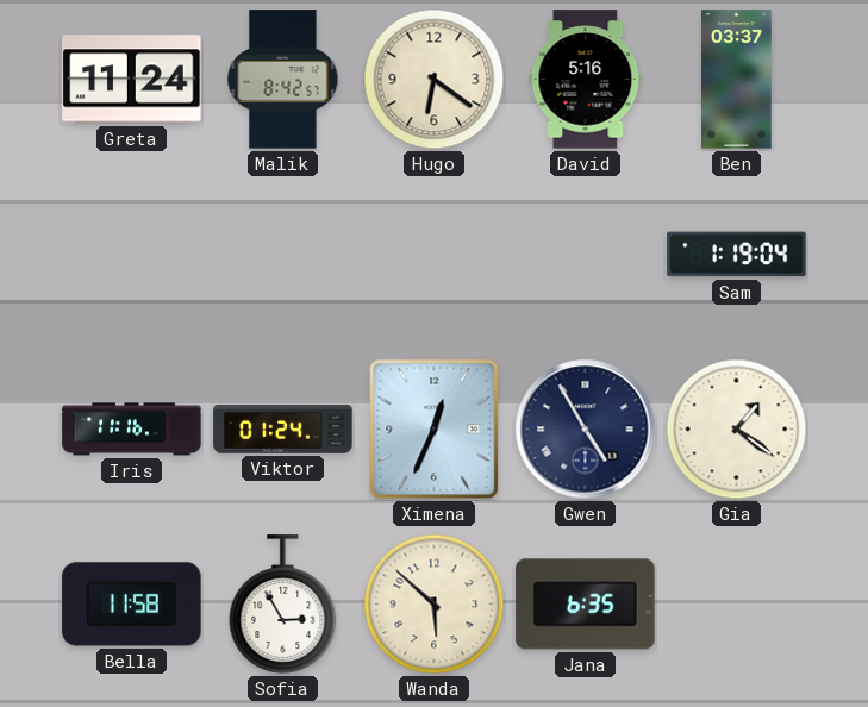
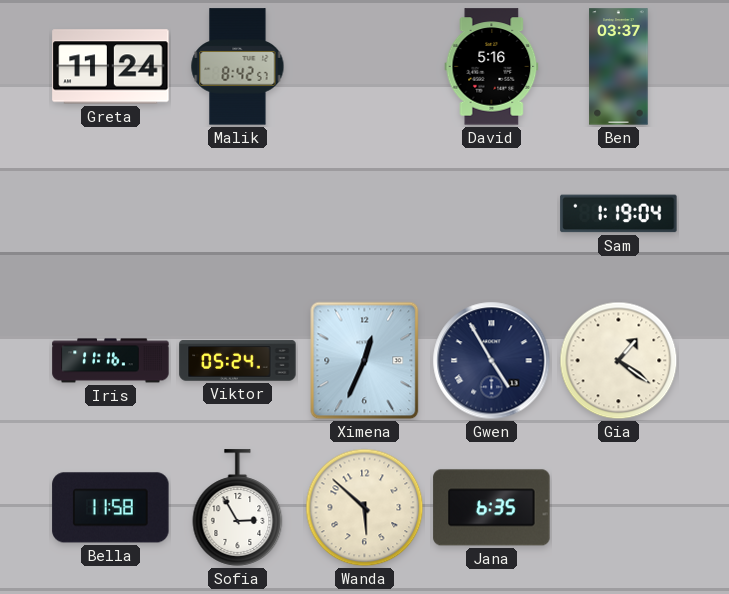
Hugo: 6:21 -> none (435, 80)
Viktor: 01:24 -> 05:24 (238, 361)
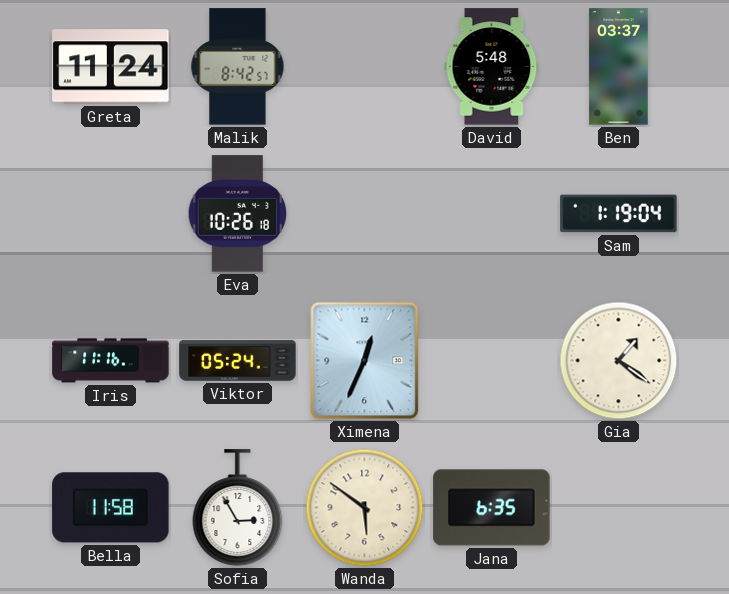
David: 5:16 -> 5:48 (492, 67)
Eva: none -> 10:26 (238, 214)
Gwen: 4:55 -> none (492, 361)
Wanda: 5:52 -> 5:51 (365, 508)
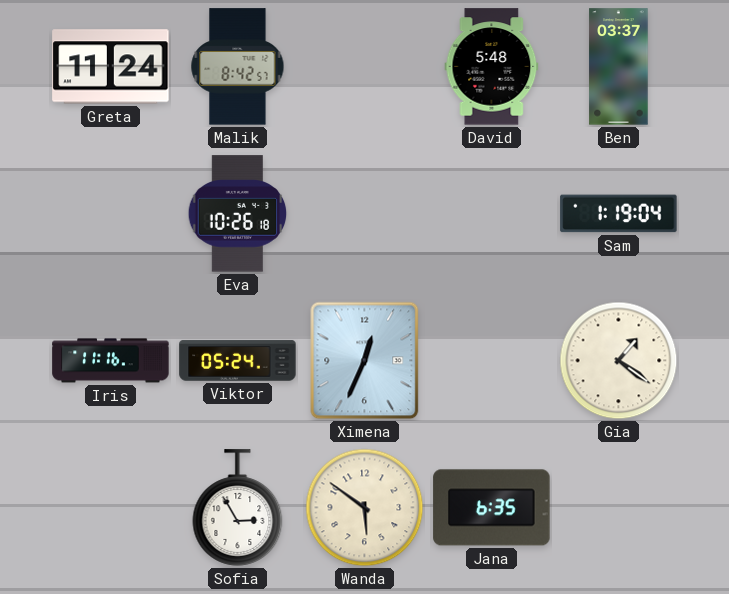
Bella: 11:58 -> none (111, 508)
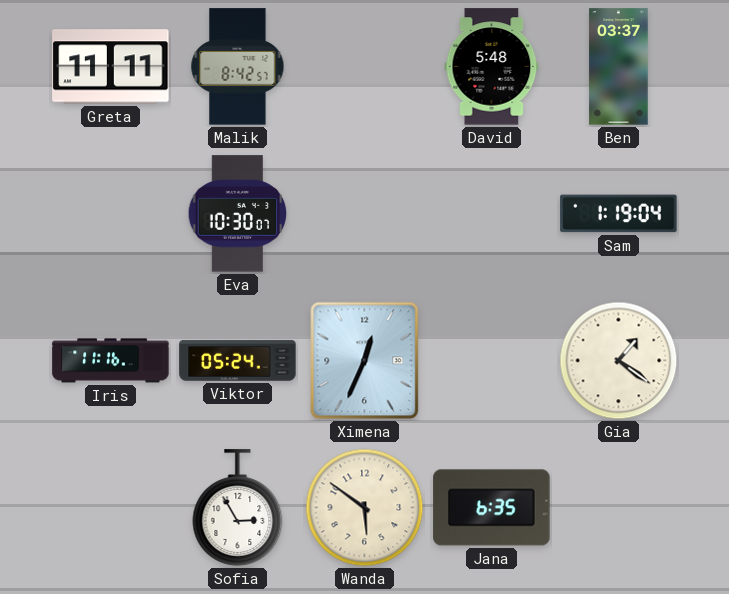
Greta: 11:24 -> 11:11 (111, 67)
Eva: 10:26 -> 10:30 (238, 214)
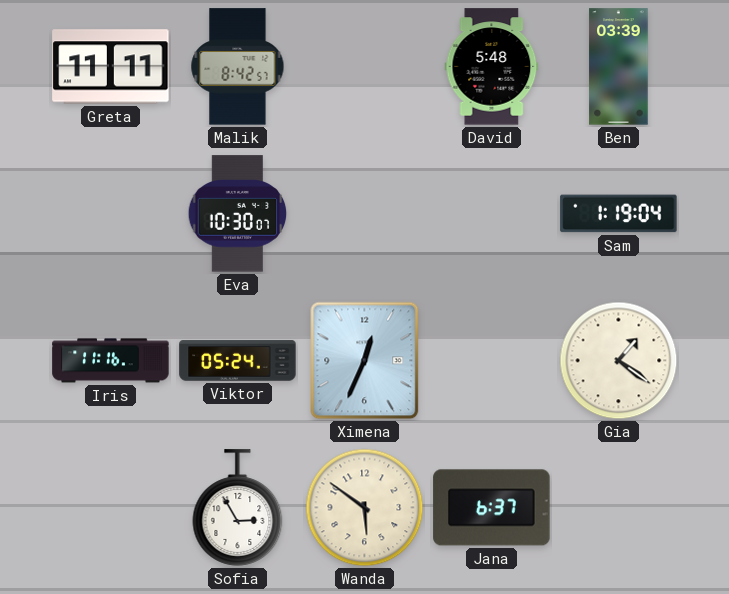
Ben: 03:37 -> 03:39 (619, 67)
Jana: 6:35 -> 6:37 (492, 508)
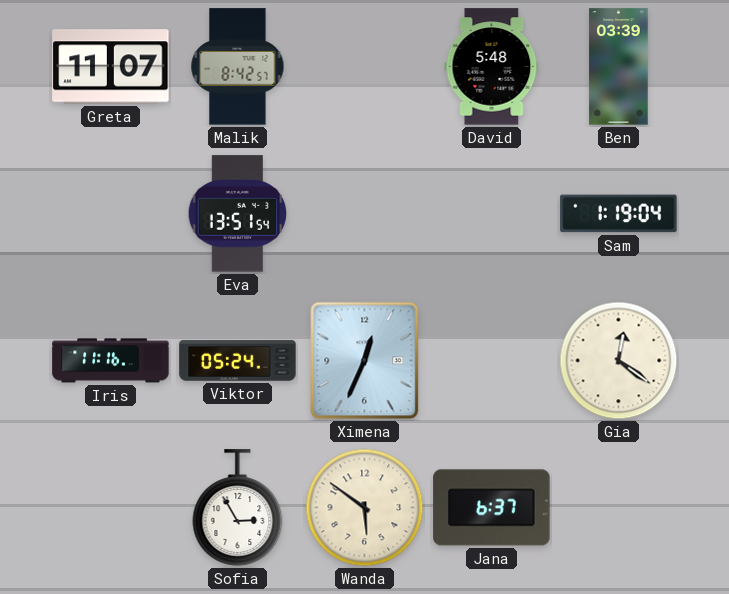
Greta: 11:11 -> 11:07 (111, 67)
Eva: 10:30 -> 13:51 (238, 214)
Gia: 1:21 -> 12:21 (619, 361)
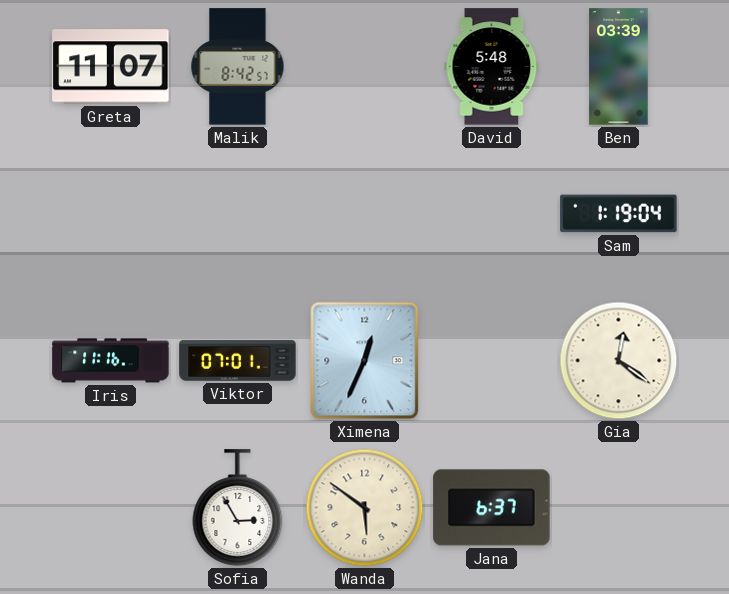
Eva: 13:51 -> none (238, 214)
Viktor: 05:24 -> 07:01 (238, 361)
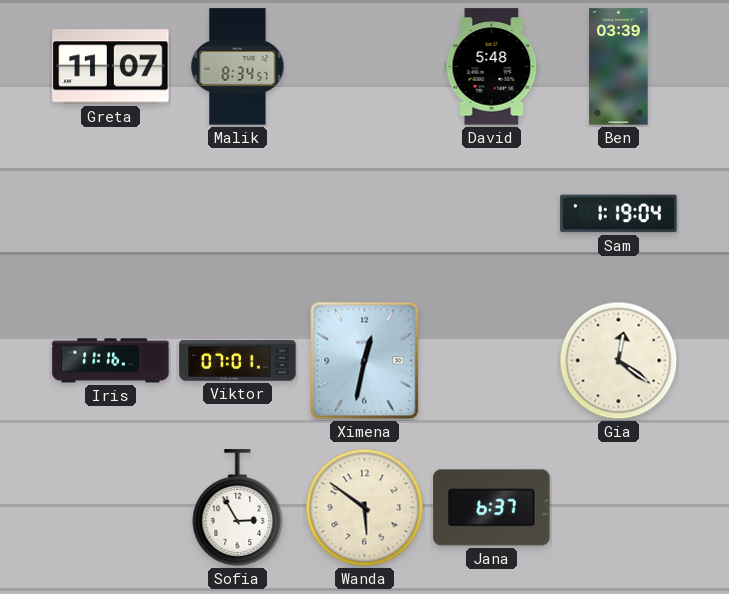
Malik: 8:42 -> 8:34 (238, 67)
Ximena: 12:34 -> 12:32 (365, 361)
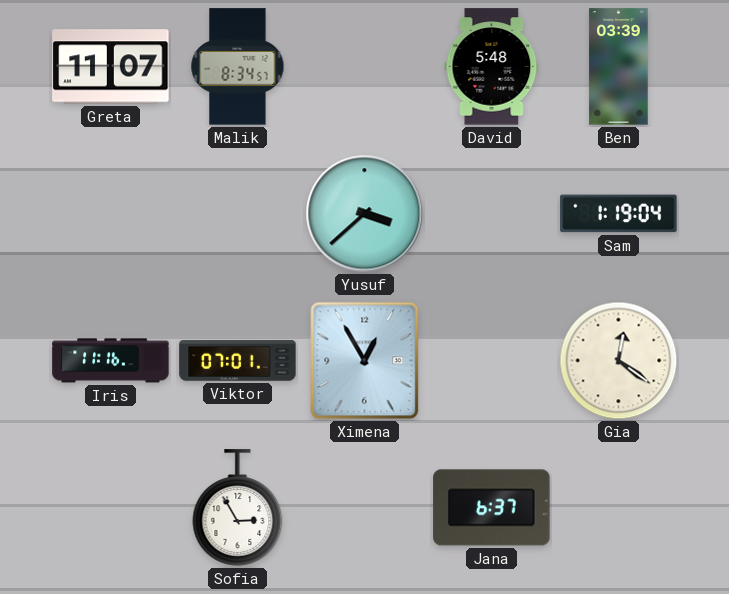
Yusuf: none -> 3:38 (365, 214)
Ximena: 12:32 -> 12:55 (365, 361)
Wanda: 5:51 -> none (365, 508)
